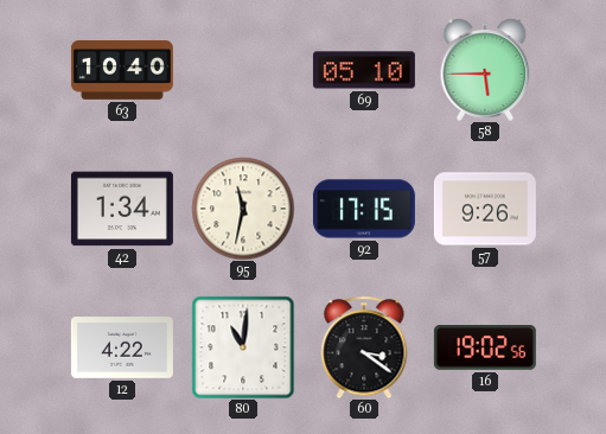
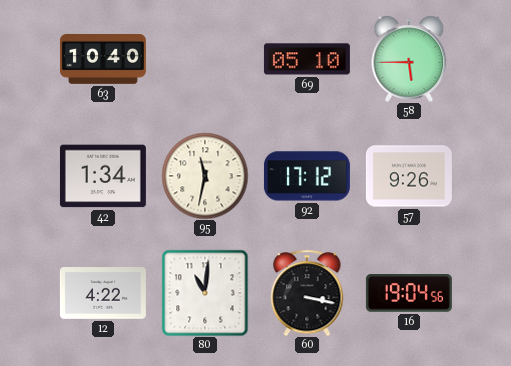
92: 17:15 -> 17:12 (307, 176)
60: 3:21 -> 3:17 (307, 293)
16: 19:02 -> 19:04 (409, 293)
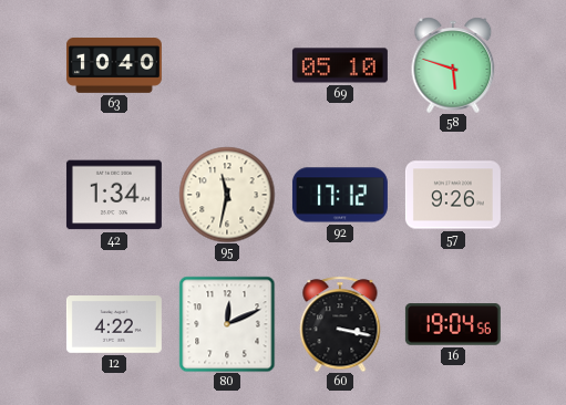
58: 5:45 -> 5:48 (453, 65)
80: 11:01 -> 12:11 (227, 324)
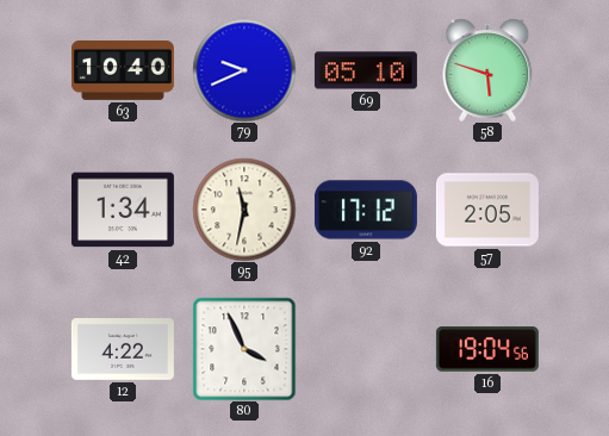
79: none -> 9:41 (244, 70)
57: 9:26 -> 2:05 (487, 210)
80: 12:11 -> 3:56 (244, 349)
60: 3:17 -> none (340, 324)
